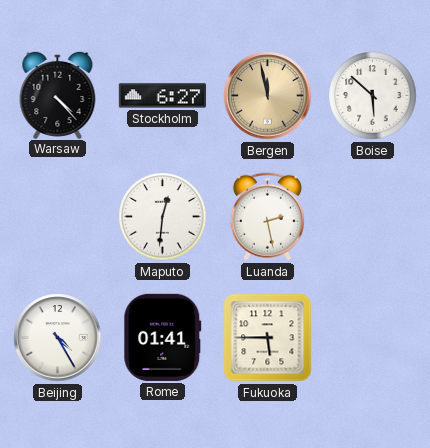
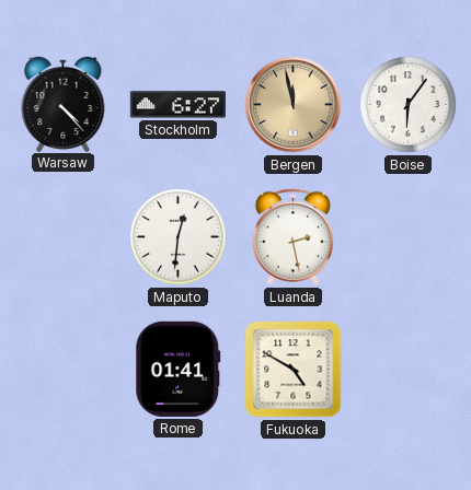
Boise: 5:52 -> 6:06 (409, 105)
Beijing: 4:25 -> none (58, 338)
Fukuoka: 5:45 -> 4:50 (294, 370)
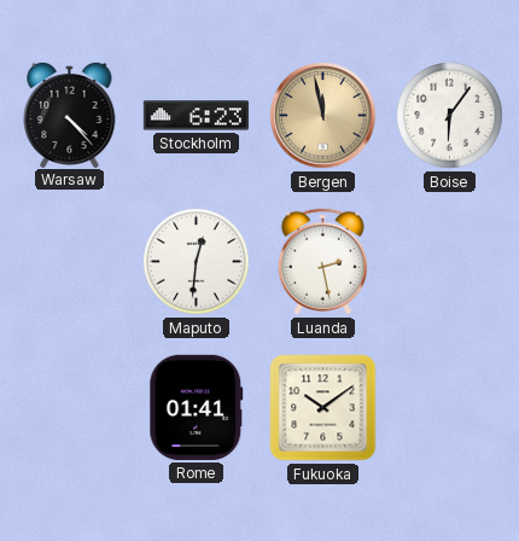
Stockholm: 6:27 -> 6:23 (196, 116)
Fukuoka: 4:50 -> 10:09 (323, 408)
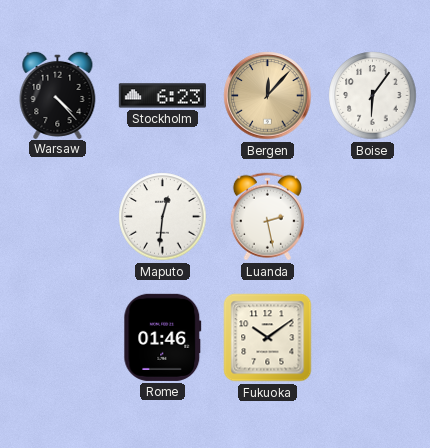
Bergen: 11:58 -> 12:07 (268, 96)
Rome: 01:41 -> 01:46 (163, 337)
